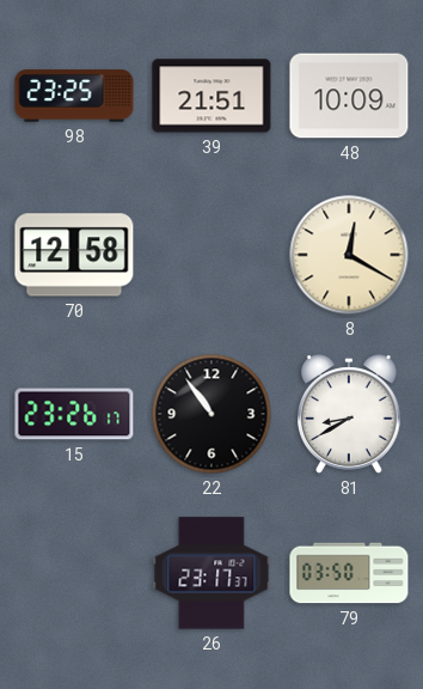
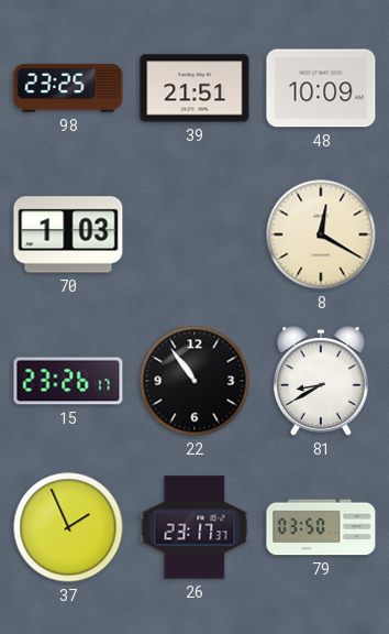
70: 12:58 -> 1:03 (68, 234)
37: none -> 1:56 (68, 527)
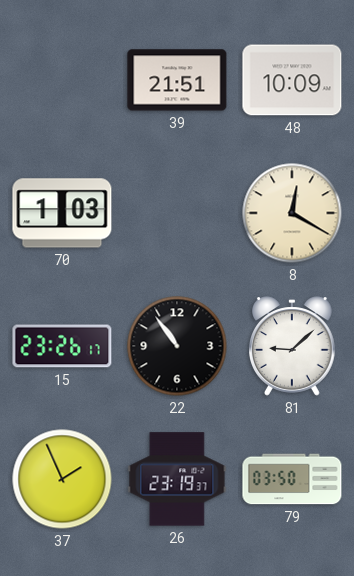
98: 23:25 -> none (68, 88)
81: 8:40 -> 9:08 (293, 346)
26: 23:17 -> 23:19 (177, 479)
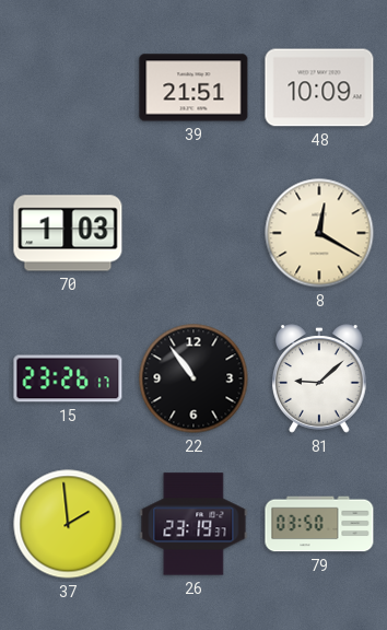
37: 1:56 -> 1:59 (68, 524)
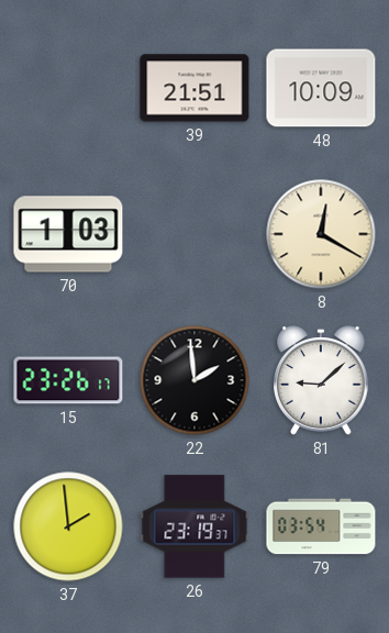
22: 10:54 -> 1:59 (194, 380)
79: 03:50 -> 03:54 (321, 526)
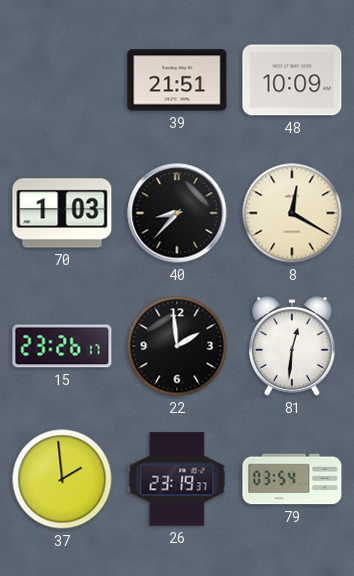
40: none -> 8:37 (177, 213)
81: 9:08 -> 12:31 (293, 346)
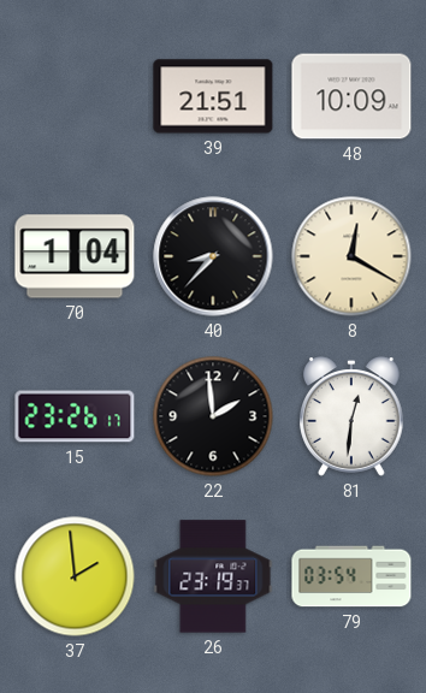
70: 1:03 -> 1:04 (75, 256)
